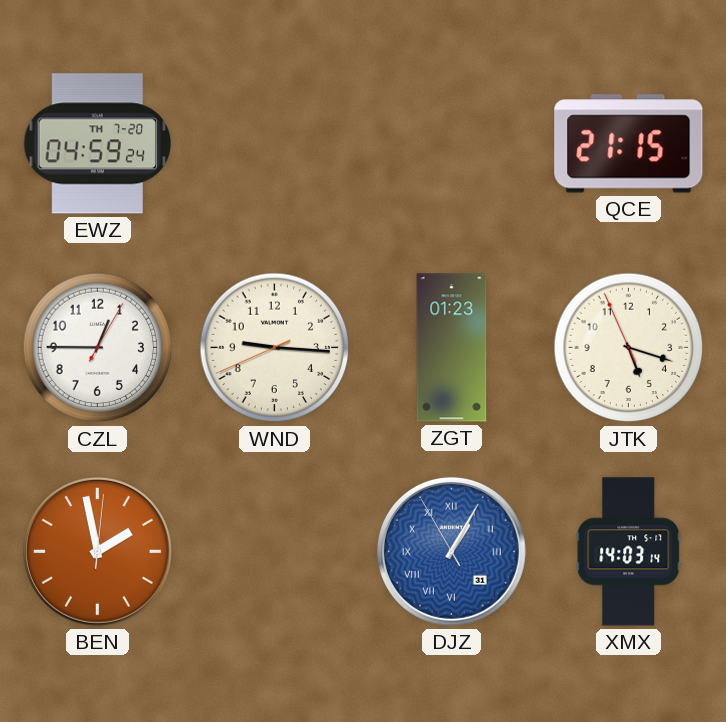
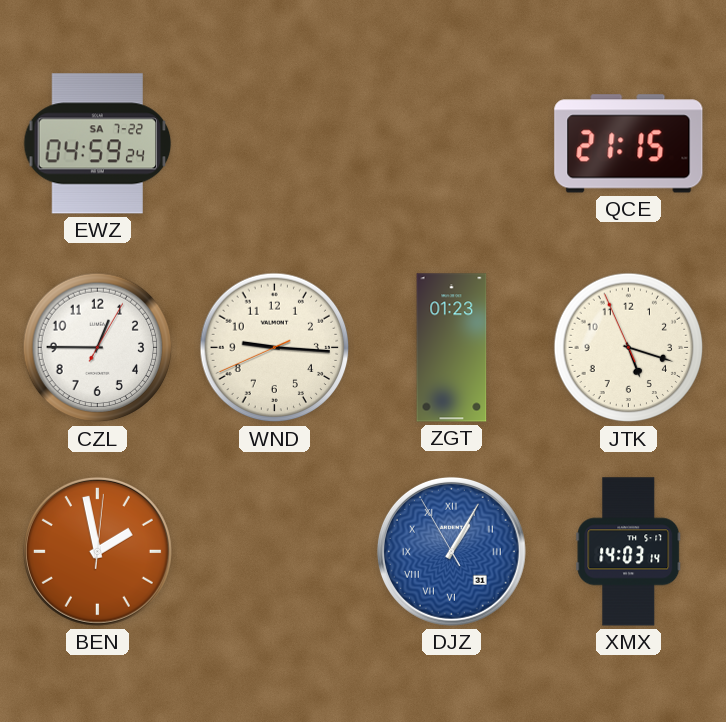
EWZ date: TH 7-20 -> SA 7-22 (98, 144)
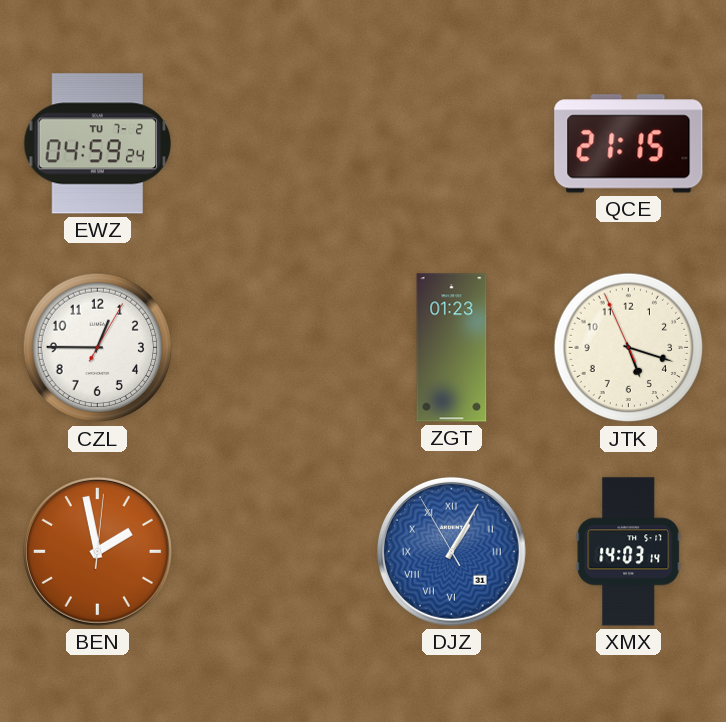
EWZ date: SA 7-22 -> TU 7-2 (98, 144)
WND: 9:15 -> none (275, 348)
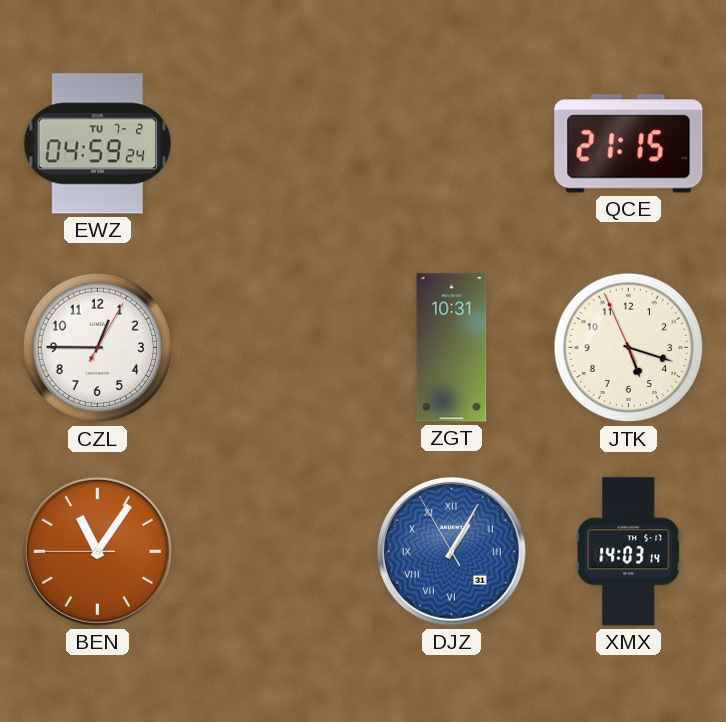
ZGT: 01:23 -> 10:31 (452, 348)
BEN: 1:58 -> 11:05 (97, 551)
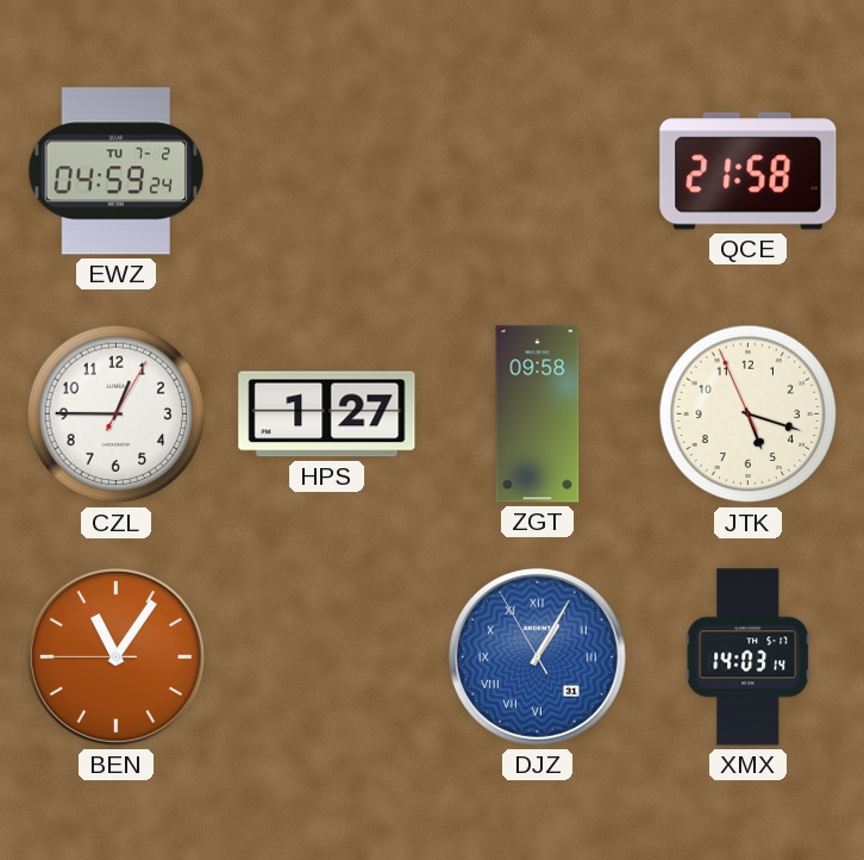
QCE: 21:15 -> 21:58 (749, 172)
HPS: none -> 1:27 (327, 415)
ZGT: 10:31 -> 09:58 (538, 415)
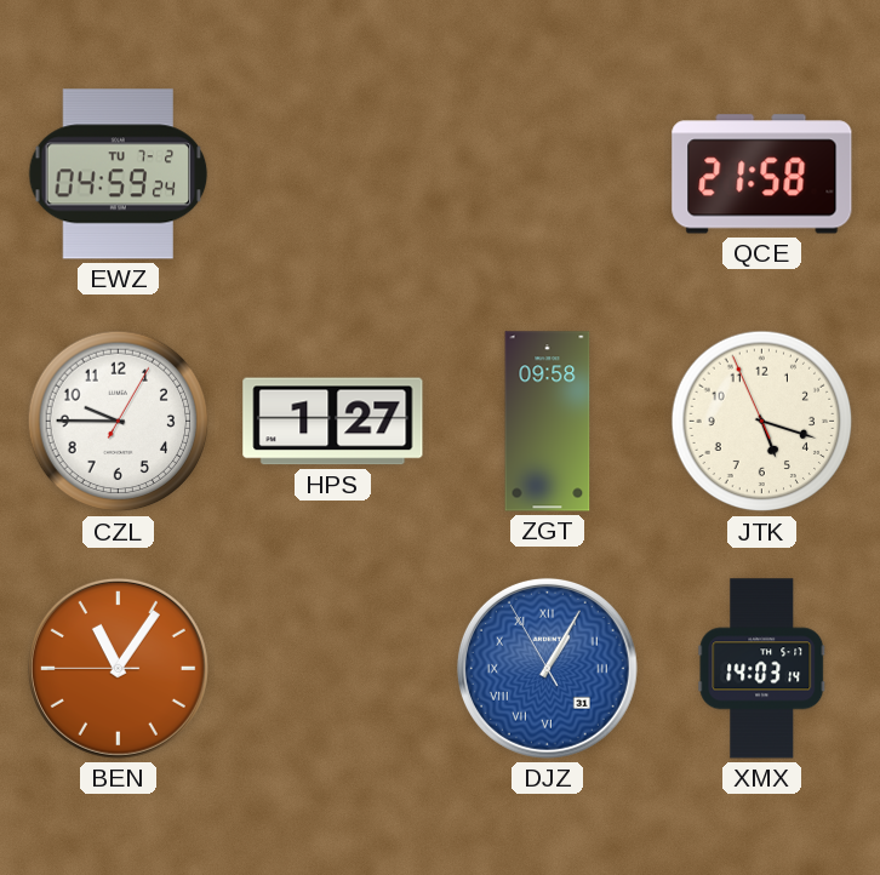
CZL: 12:45 -> 9:45 (119, 422)
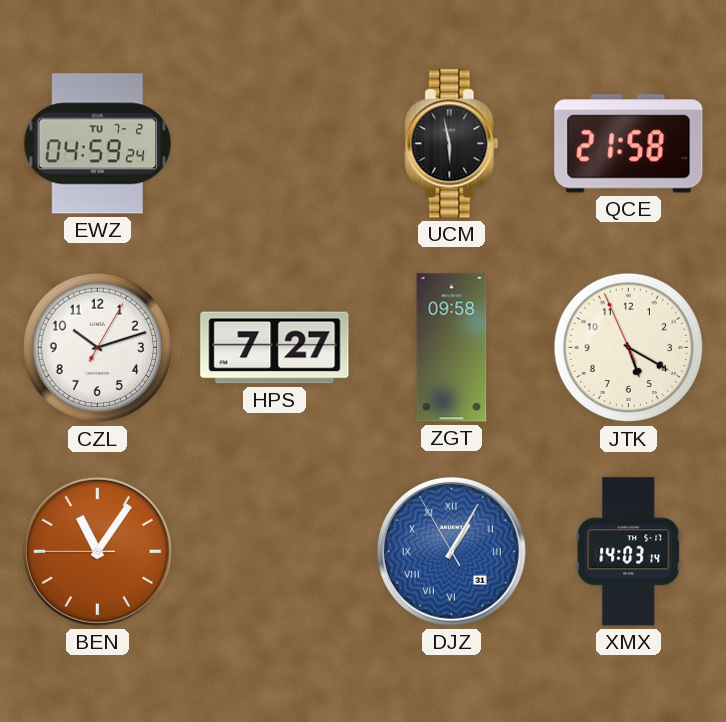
UCM: none -> 5:58 (452, 144)
CZL: 9:45 -> 10:12 (98, 348)
HPS: 1:27 -> 7:27 (275, 348)
JTK: 5:17 -> 5:19 (629, 348)
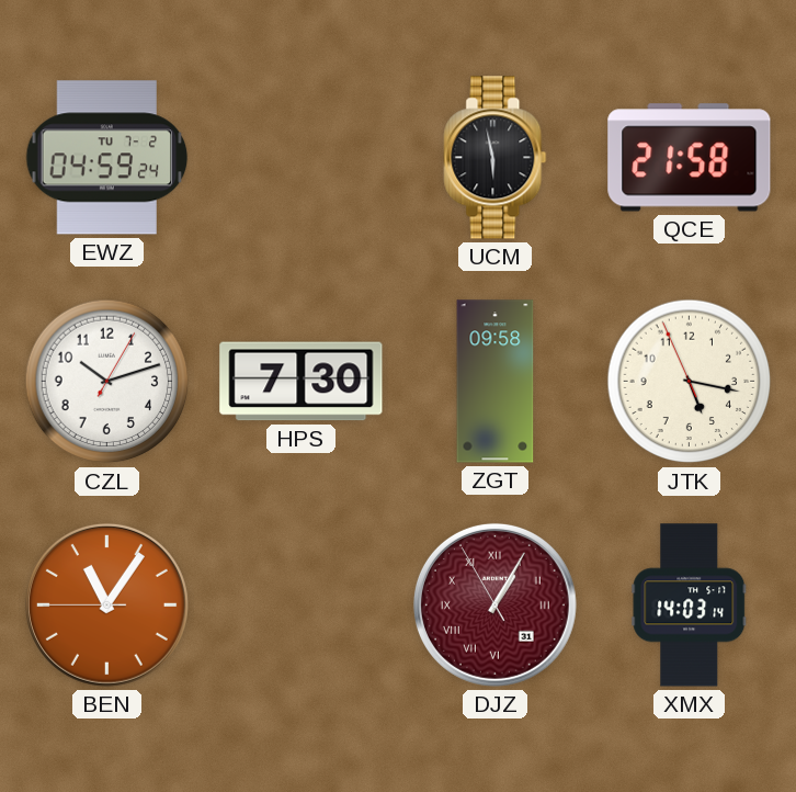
HPS: 7:27 -> 7:30 (302, 382)
JTK: 5:19 -> 5:16 (690, 382)
DJZ dial: blue -> burgundy (494, 604)
